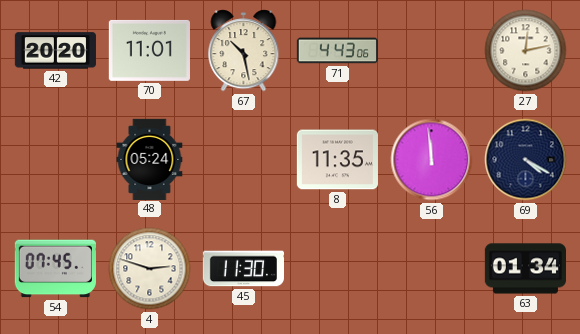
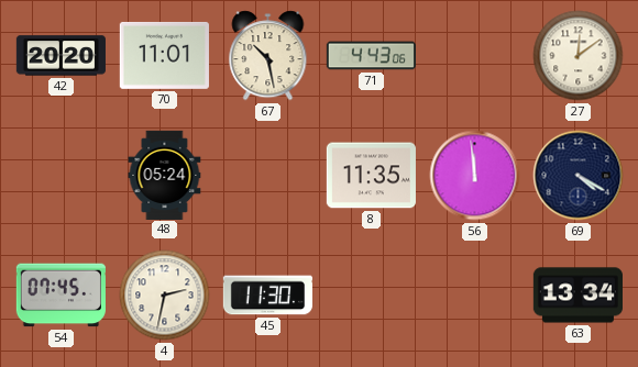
27: 12:13 -> 12:09 (579, 56)
4: 2:48 -> 2:32 (165, 296)
63: 01:34 -> 13:34 (577, 296)
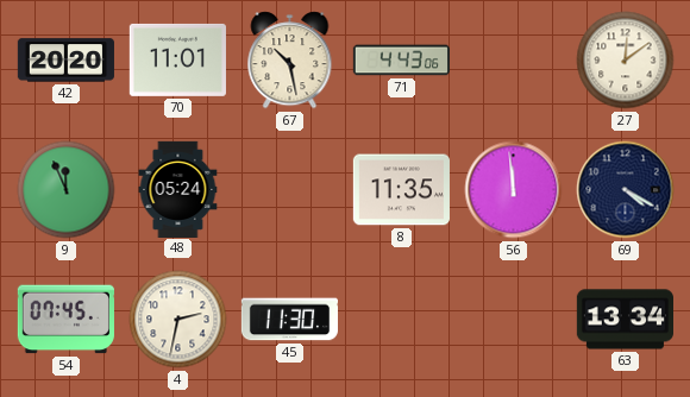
9: none -> 11:56 (67, 190)
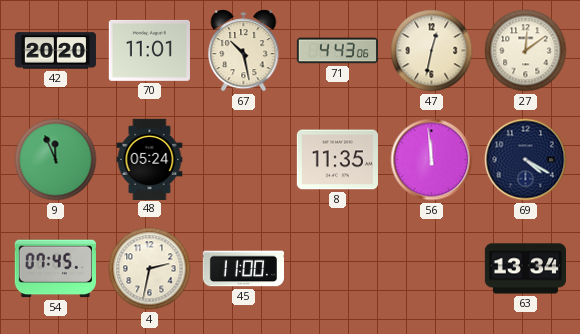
47: none -> 12:32 (432, 51)
45: 11:30 -> 11:00 (243, 269)
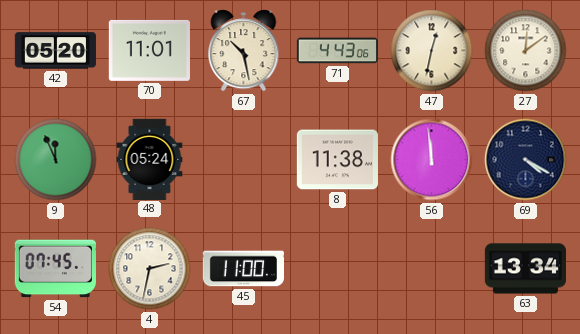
42: 20:20 -> 05:20 (55, 51)
8: 11:35 -> 11:38 (337, 160)
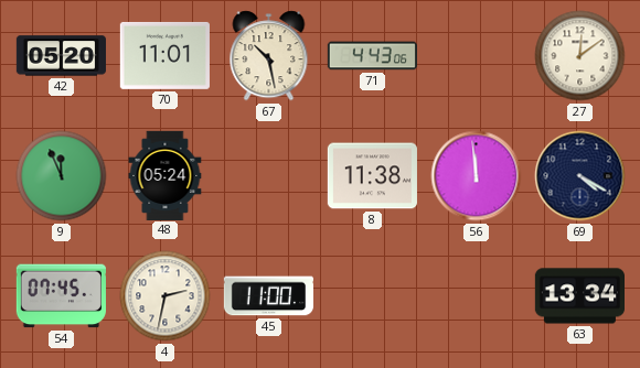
47: 12:32 -> none (432, 51)
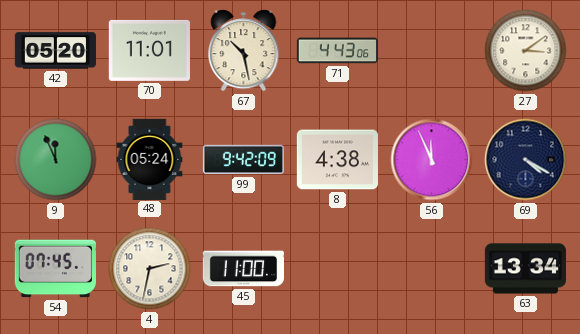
27: 12:09 -> 3:09 (526, 51)
99: none -> 9:42 (243, 160)
8: 11:38 -> 4:38 (337, 160)
56: 11:59 -> 11:56 (432, 160)
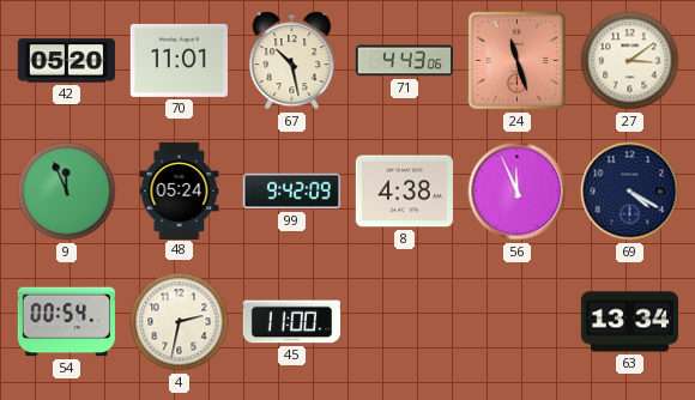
24: none -> 11:27 (516, 60)
54: 07:45 -> 00:54 (66, 322)
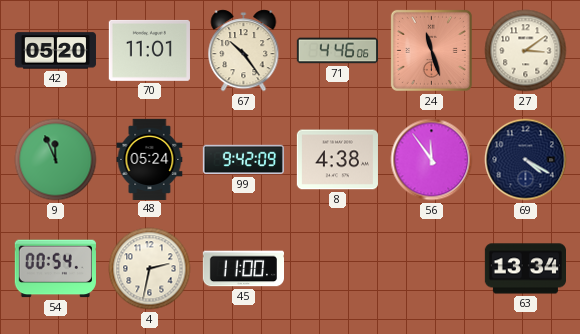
67: 10:28 -> 10:24 (244, 51)
71: 4:43 -> 4:46 (337, 51)
56: 11:56 -> 11:54 (432, 160)
